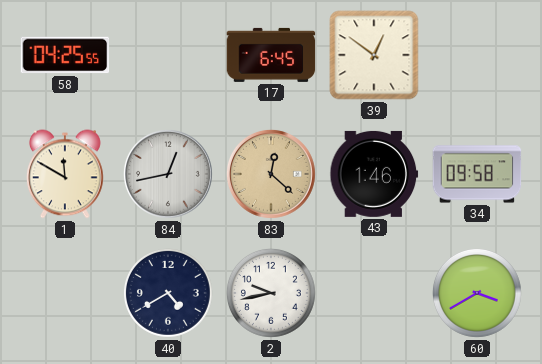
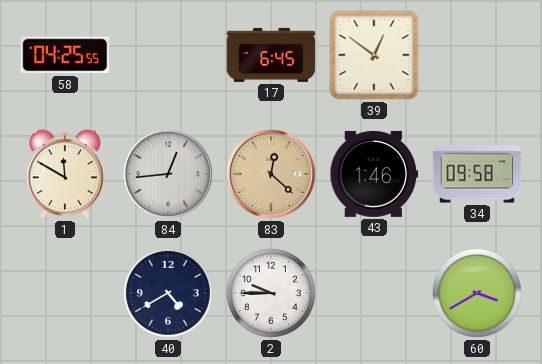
84: 12:43 -> 12:44 (168, 174)
2: 9:43 -> 9:45 (271, 293)
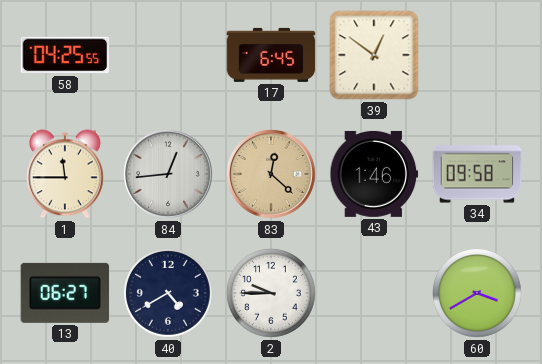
1: 11:50 -> 11:45 (66, 174)
13: none -> 06:27 (65, 293)
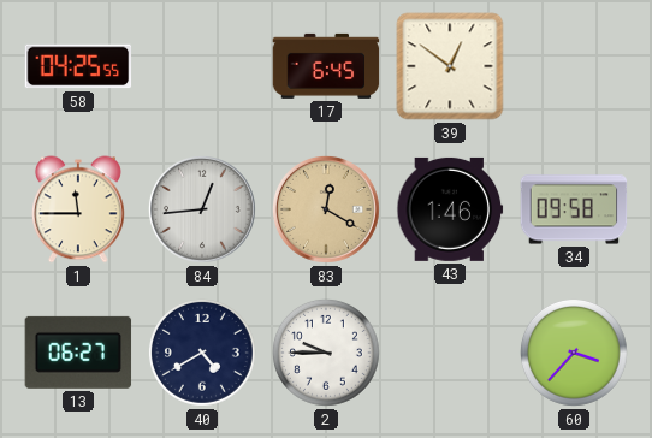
83: 12:22 -> 12:20 (326, 209)
60: 3:40 -> 3:37 (574, 353)
